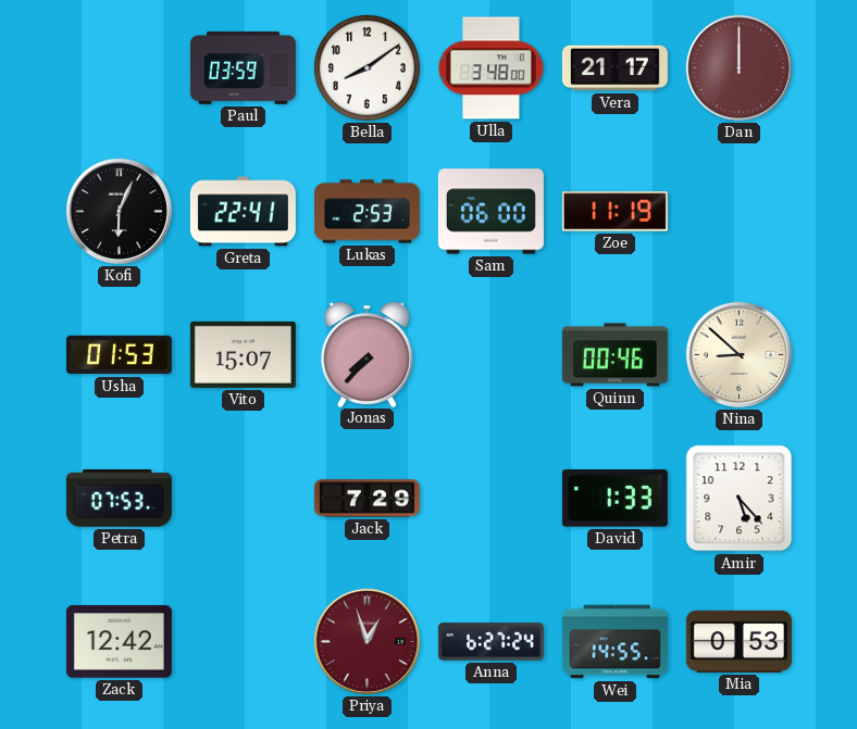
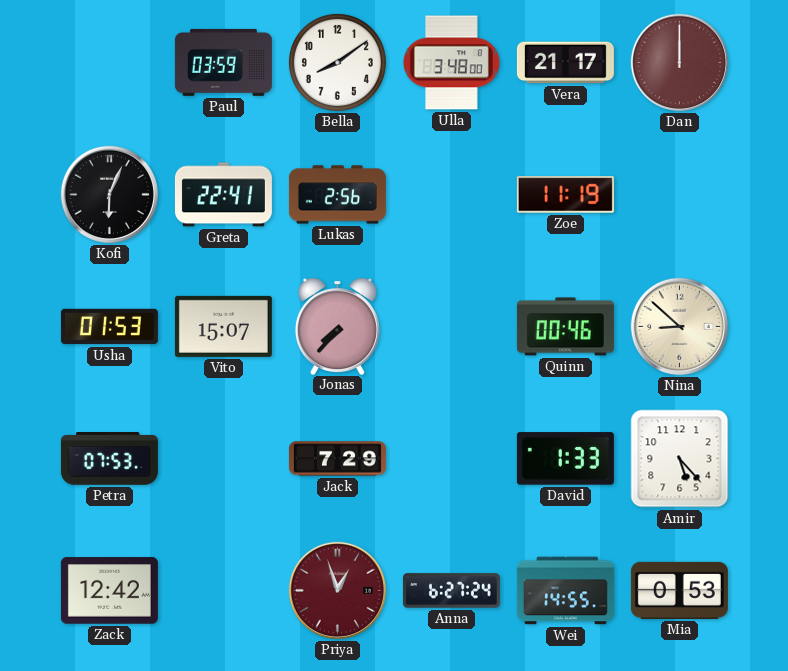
Lukas: 2:53 -> 2:56 (337, 195)
Sam: 06:00 -> none (490, 212)
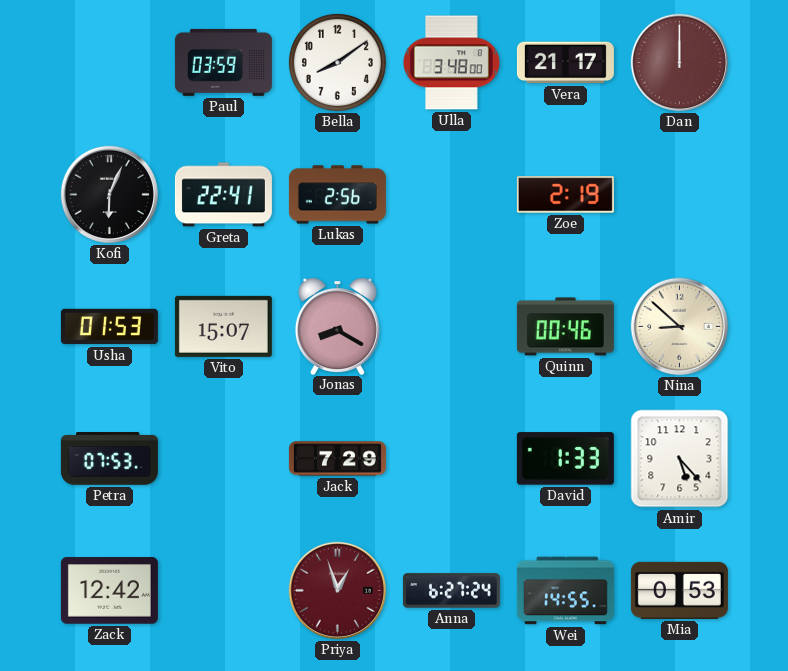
Zoe: 11:19 -> 2:19 (565, 195)
Jonas: 7:37 -> 8:20 (337, 326)
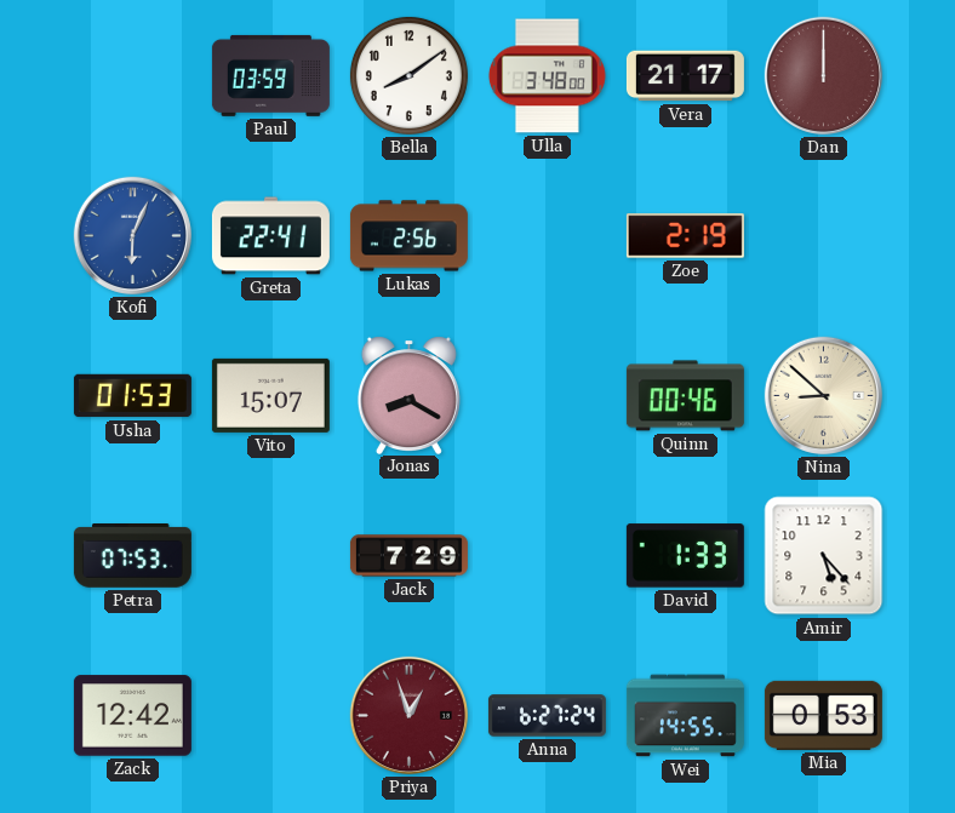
Kofi dial: black -> blue (132, 235)
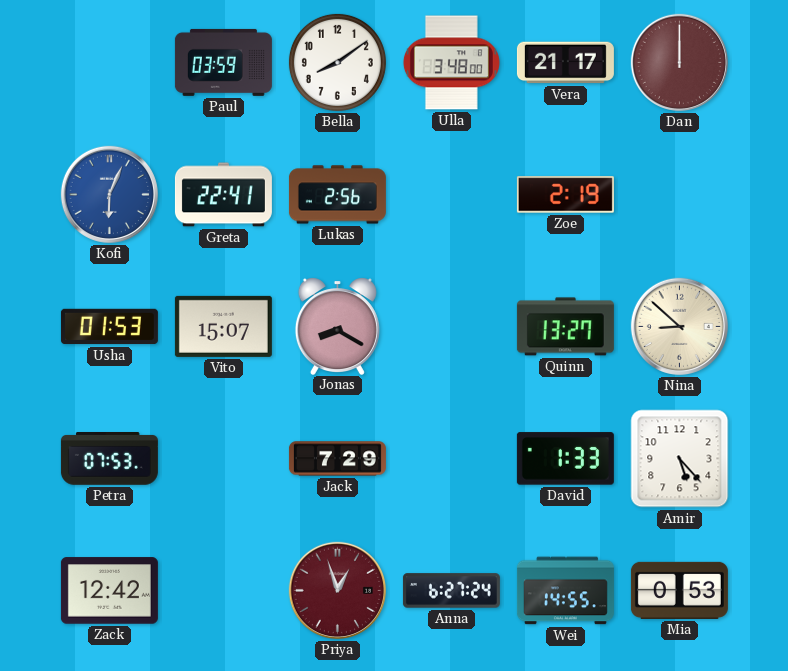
Quinn: 00:46 -> 13:27 (565, 327)
